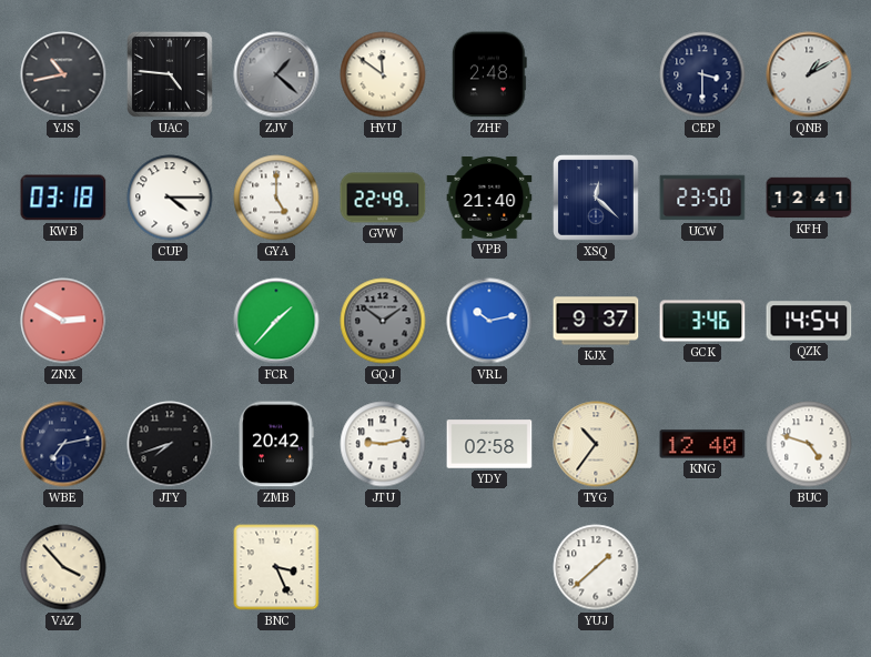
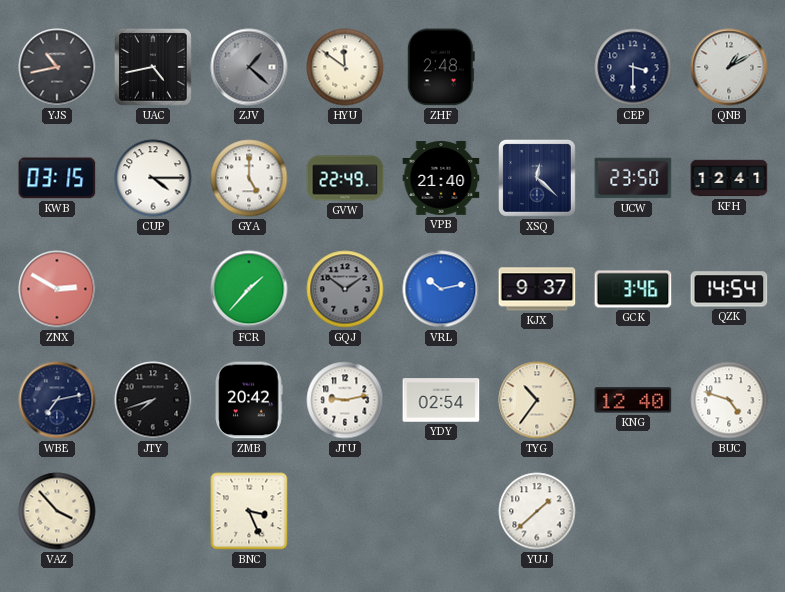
UAC: 4:46 -> 4:43 (154, 68)
KWB: 03:18 -> 03:15 (57, 178)
YDY: 02:58 -> 02:54 (441, 400)
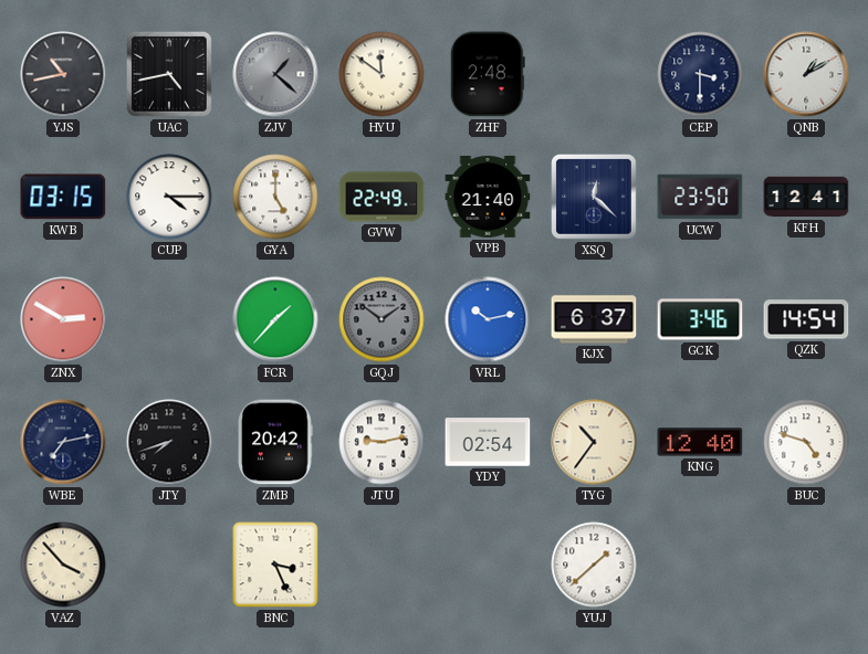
KJX: 9:37 -> 6:37 (594, 319)
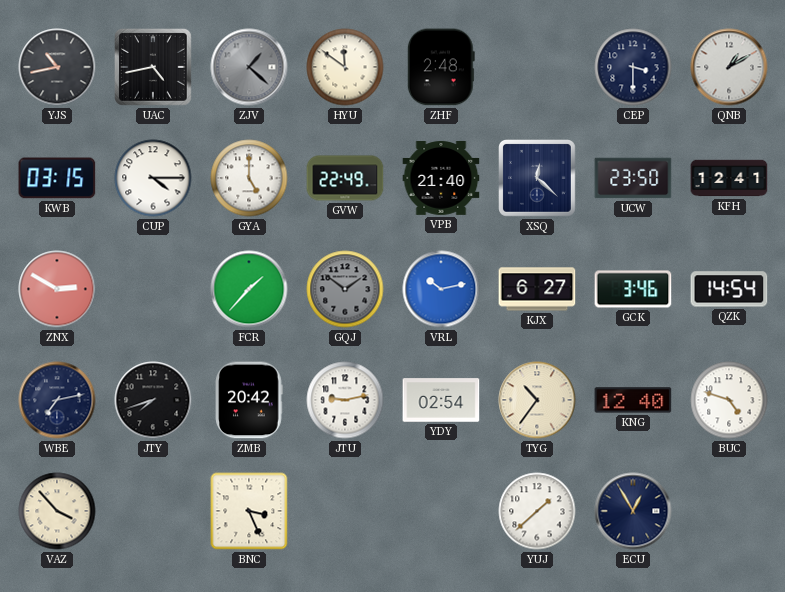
KJX: 6:37 -> 6:27 (537, 289)
ECU: none -> 12:55 (633, 511)
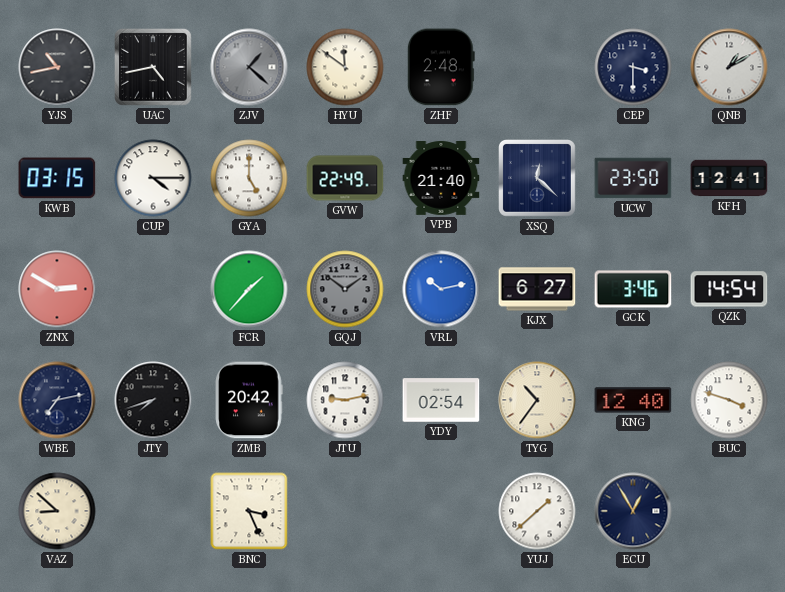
BUC: 4:48 -> 3:48 (729, 400)
VAZ: 3:53 -> 8:52 (57, 511)
